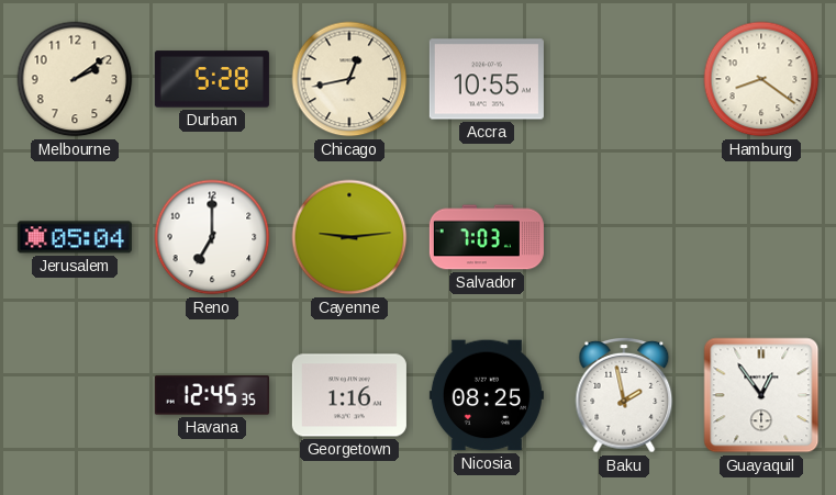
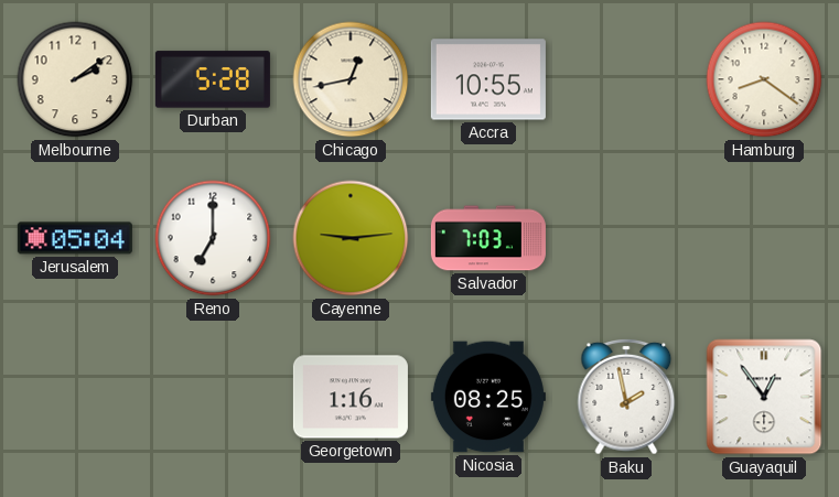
Havana: 12:45 -> none (212, 395)
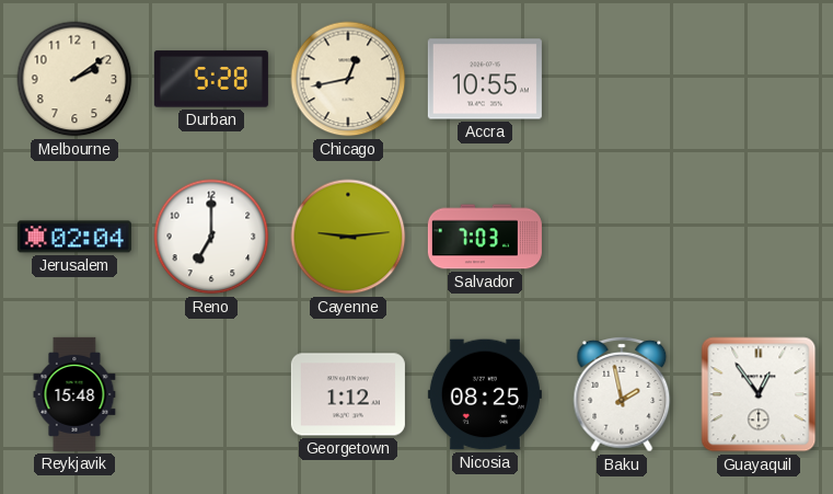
Hamburg: 8:21 -> none (764, 79)
Jerusalem: 05:04 -> 02:04 (74, 237)
Reykjavik: none -> 15:48 (74, 394)
Georgetown: 1:16 -> 1:12 (348, 394)
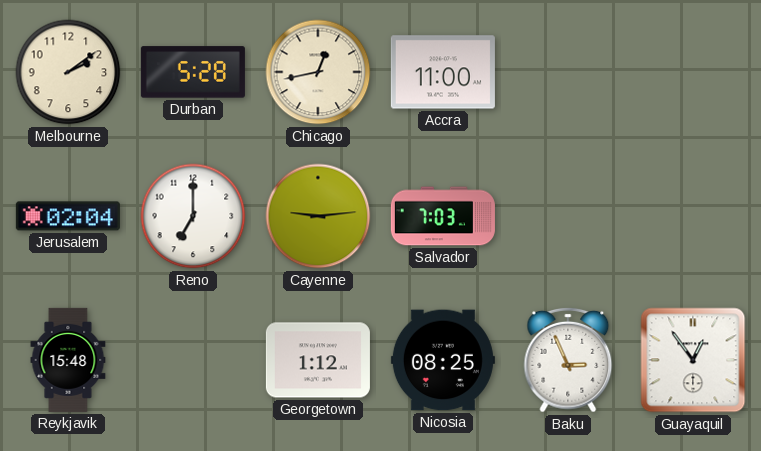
Accra: 10:55 -> 11:00 (443, 72)
Baku: 1:58 -> 2:56 (568, 360)
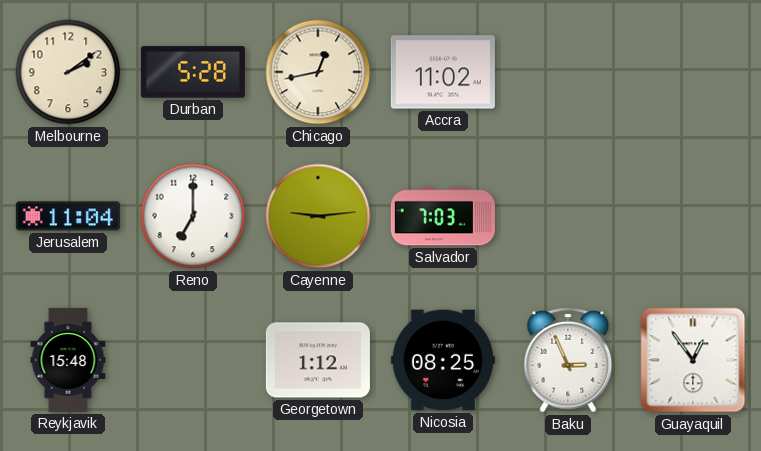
Accra: 11:00 -> 11:02 (443, 72)
Jerusalem: 02:04 -> 11:04 (68, 216)
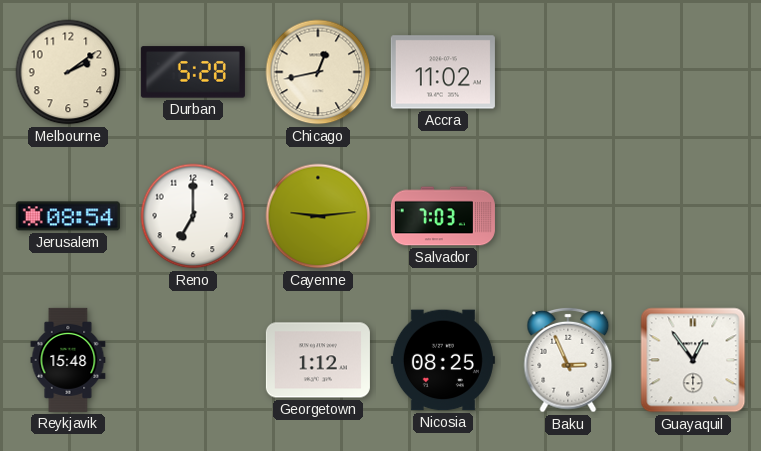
Jerusalem: 11:04 -> 08:54 (68, 216)
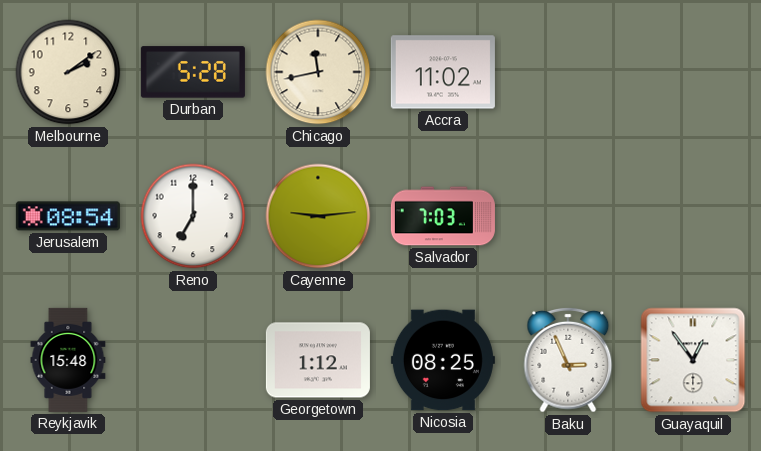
Chicago: 12:43 -> 11:43 (318, 72)
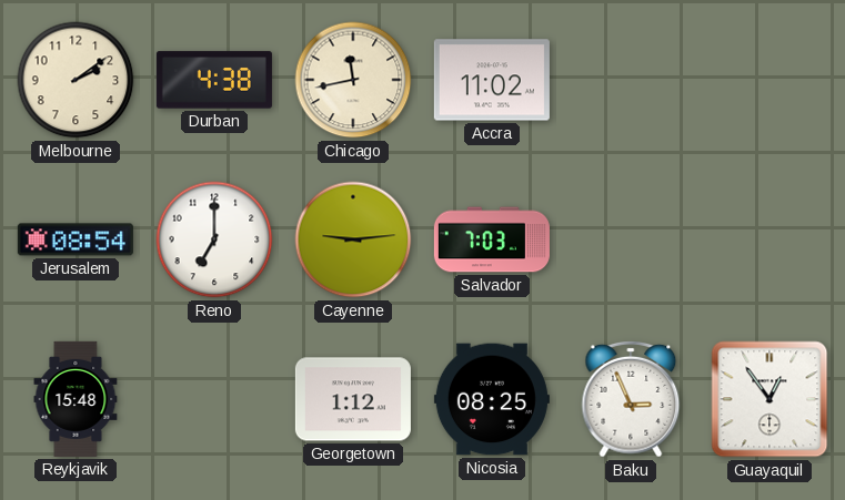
Durban: 5:28 -> 4:38 (214, 80)
